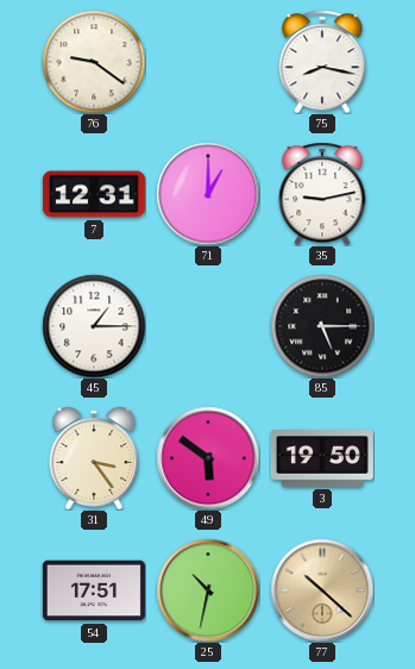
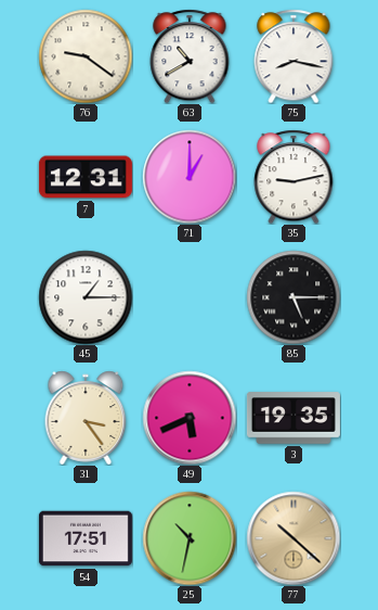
63: none -> 10:40 (190, 56)
49: 5:51 -> 5:41 (190, 418)
3: 19:50 -> 19:35 (294, 418)
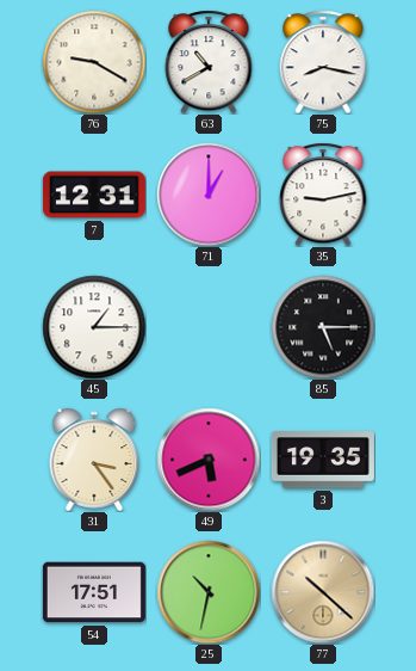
76: 9:21 -> 9:20 (94, 62)
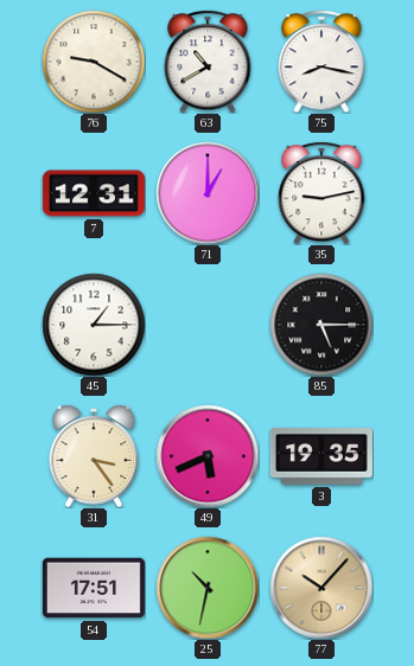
77: 10:22 -> 10:07 (321, 588)
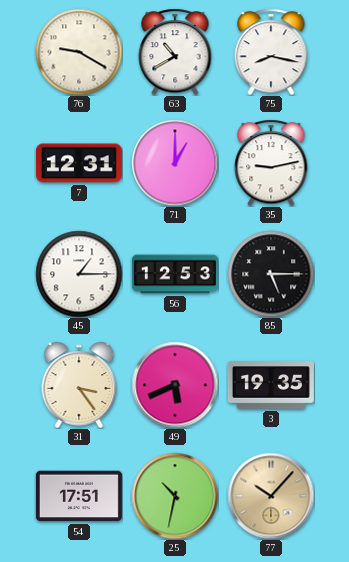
56: none -> 12:53 (175, 274)
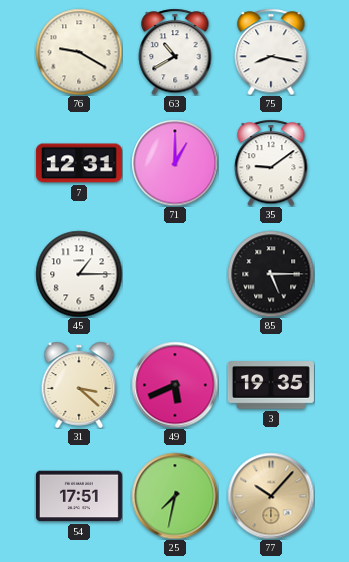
35: 9:13 -> 9:09 (271, 163)
56: 12:53 -> none (175, 274)
31: 3:24 -> 3:22 (79, 385)
25: 10:32 -> 7:32 (175, 496)
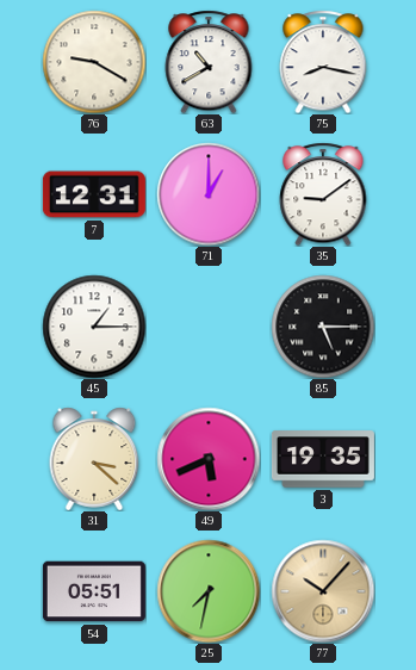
54: 17:51 -> 05:51 (94, 591)
